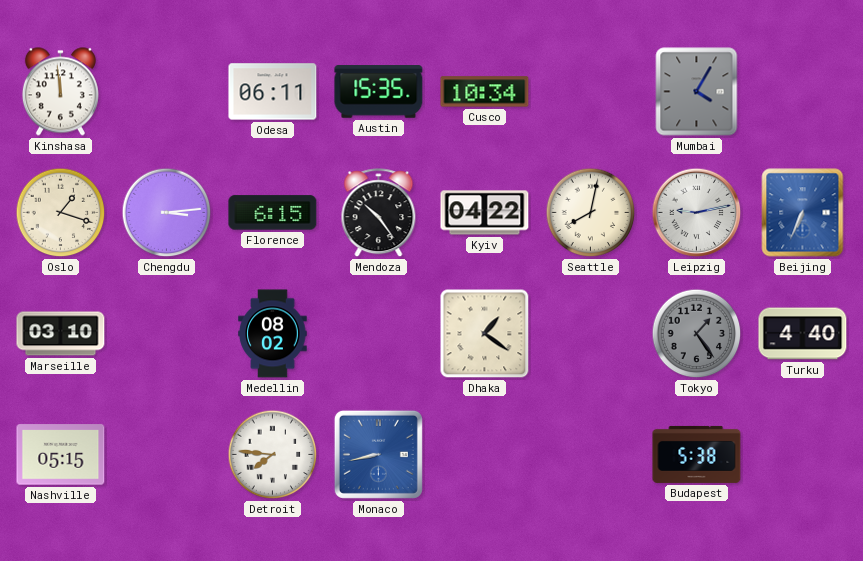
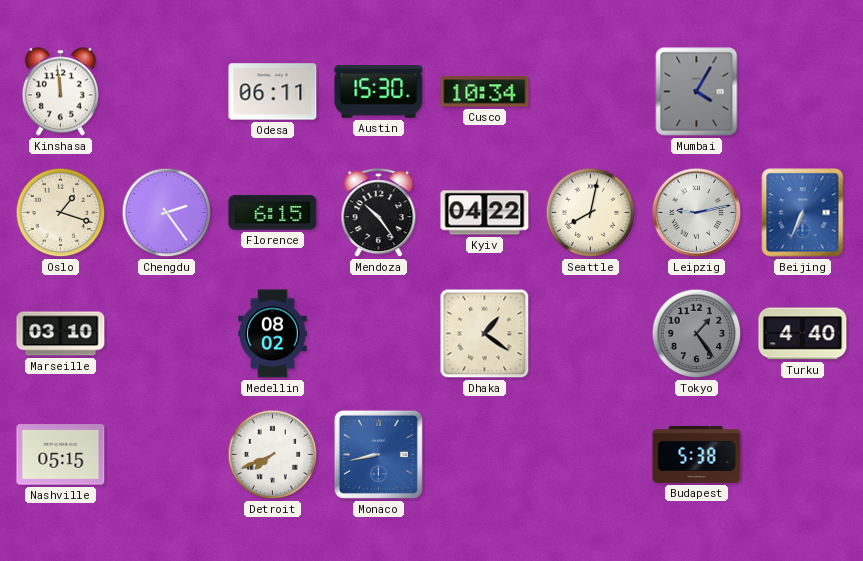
Austin: 15:35 -> 15:30 (379, 92)
Chengdu: 3:14 -> 2:24 (167, 213)
Detroit: 7:46 -> 7:41 (273, 455)
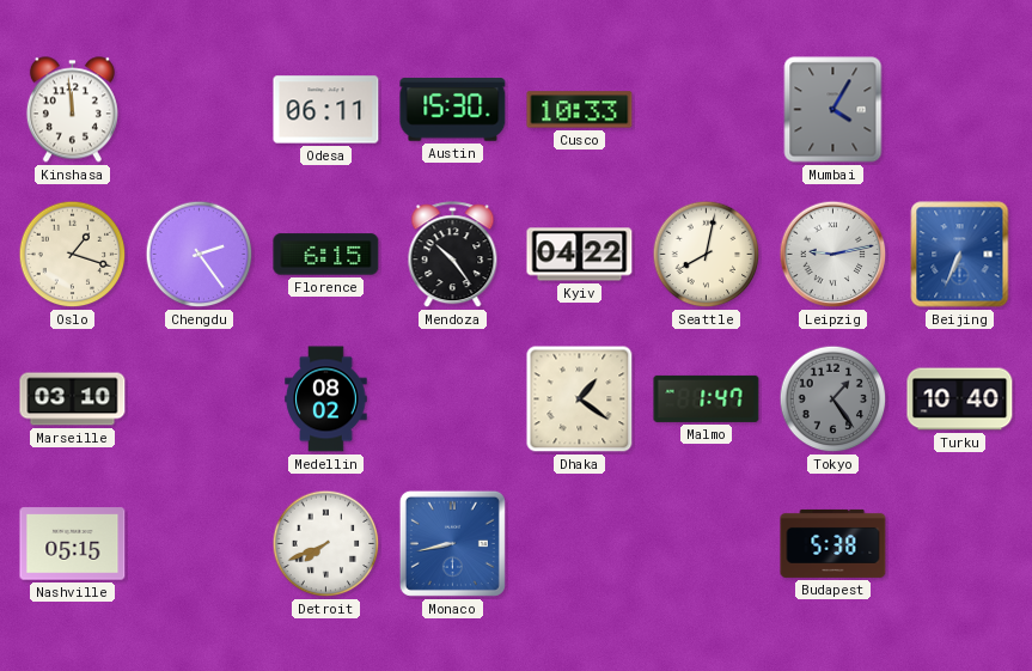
Cusco: 10:34 -> 10:33 (580, 110)
Malmo: none -> 1:47 (707, 398)
Turku: 4:40 -> 10:40 (960, 399)
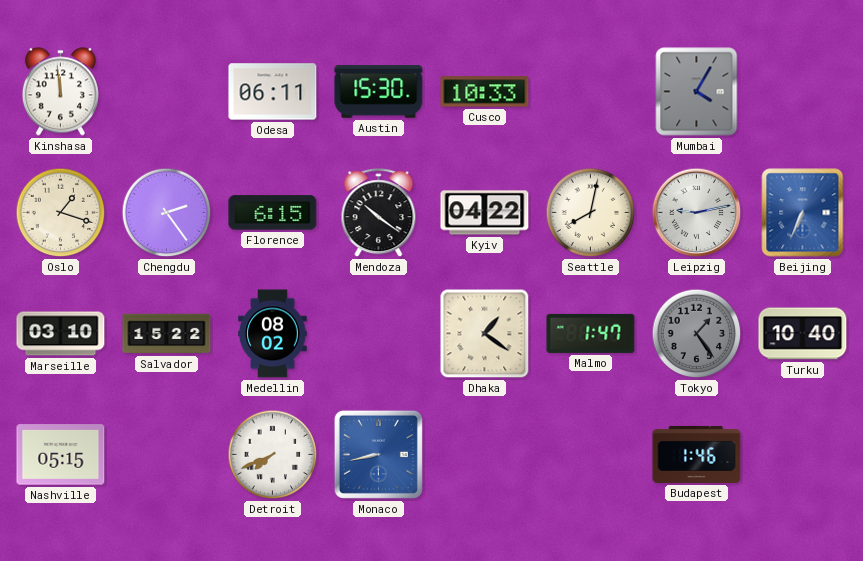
Mendoza: 10:24 -> 10:21 (379, 213)
Salvador: none -> 15:22 (167, 334)
Budapest: 5:38 -> 1:46 (697, 454)
